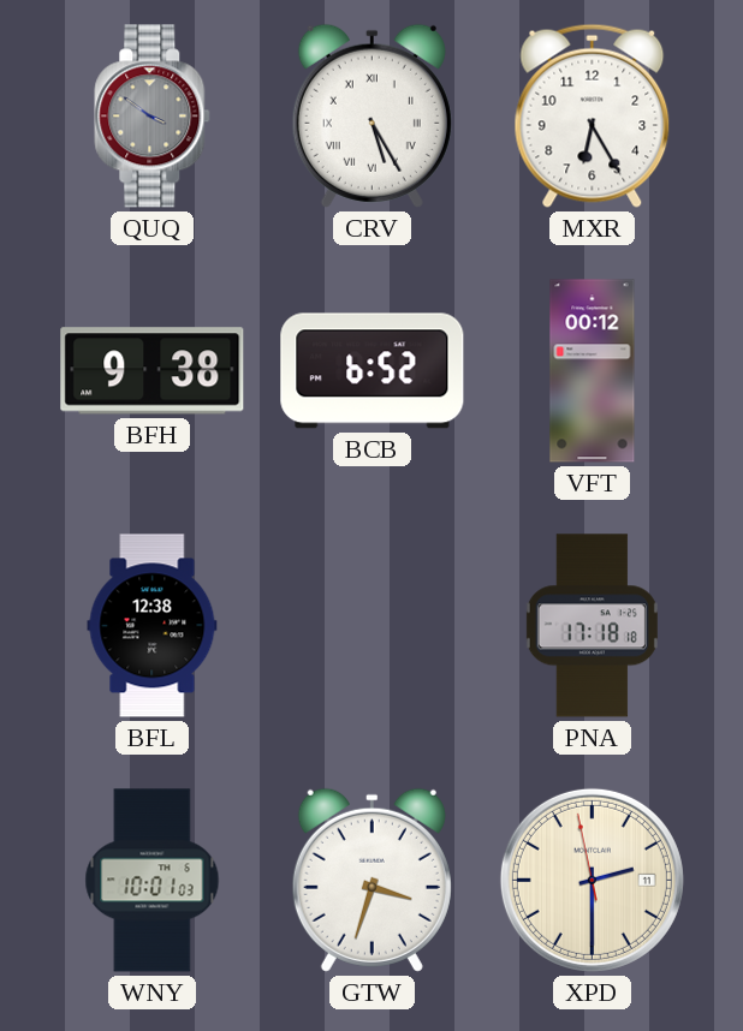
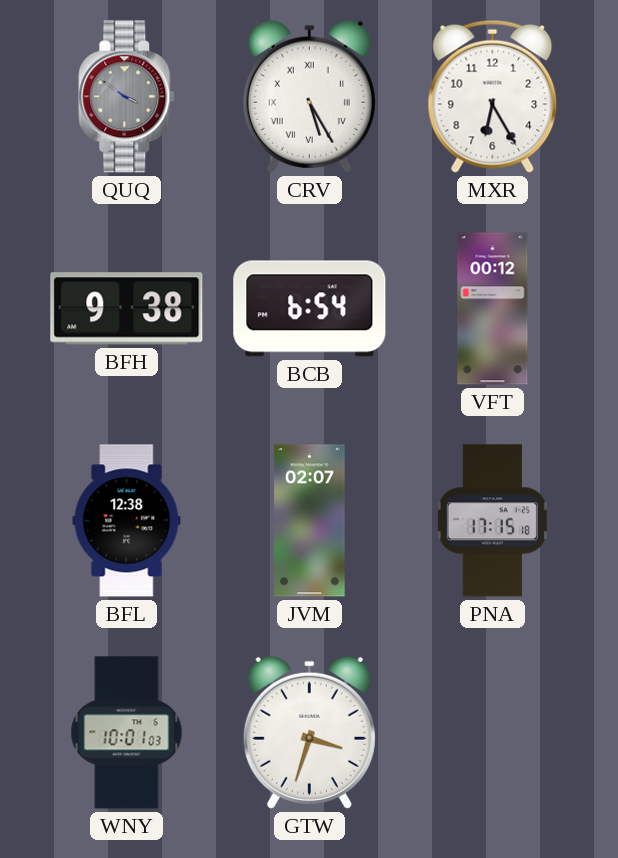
BCB: 6:52 -> 6:54 (310, 309)
JVM: none -> 02:07 (310, 521)
PNA: 17:18 -> 17:15 (492, 521)
XPD: 2:29 -> none (592, 880)
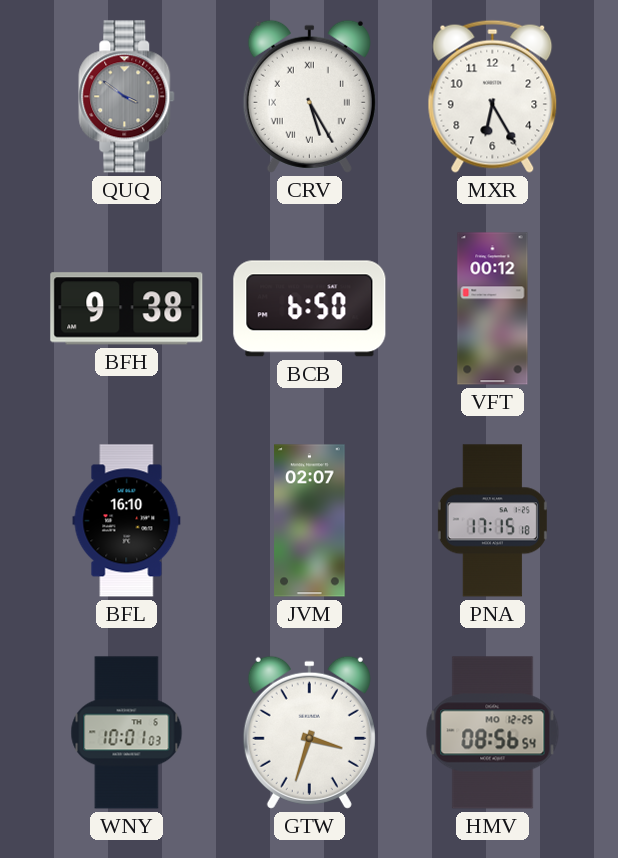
BCB: 6:54 -> 6:50 (310, 309)
BFL: 12:38 -> 16:10 (127, 521)
HMV: none -> 08:56 (493, 733)
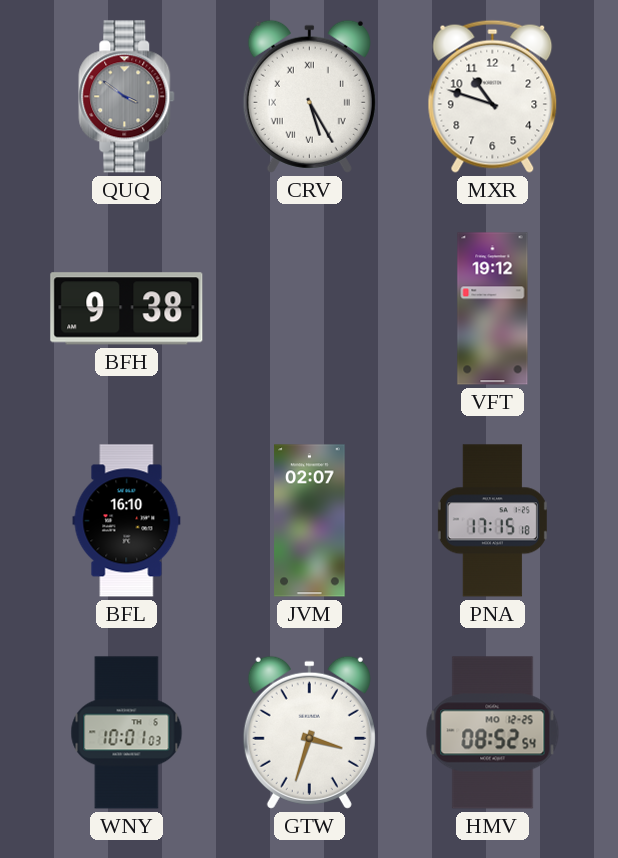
MXR: 6:25 -> 10:48 (493, 96)
BCB: 6:50 -> none (310, 309)
VFT: 00:12 -> 19:12 (493, 309)
HMV: 08:56 -> 08:52 (493, 733)
